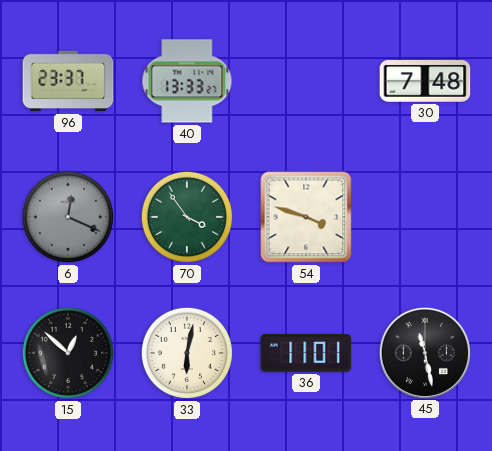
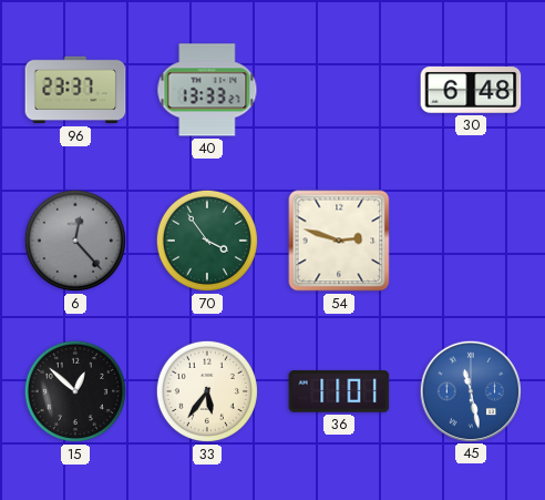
30: 7:48 -> 6:48 (471, 91)
6: 12:19 -> 12:23 (75, 241)
54: 3:48 -> 2:48 (339, 241)
33: 6:02 -> 5:36 (207, 391)
45 dial: black -> blue (470, 390)
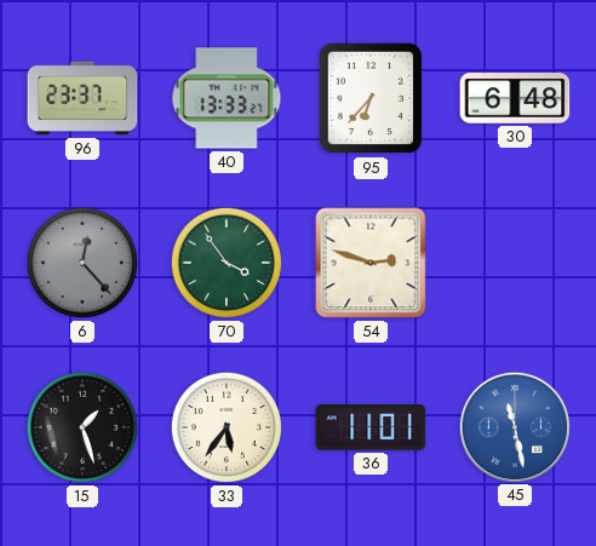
95: none -> 6:37 (371, 98)
15: 12:52 -> 1:27 (82, 427)
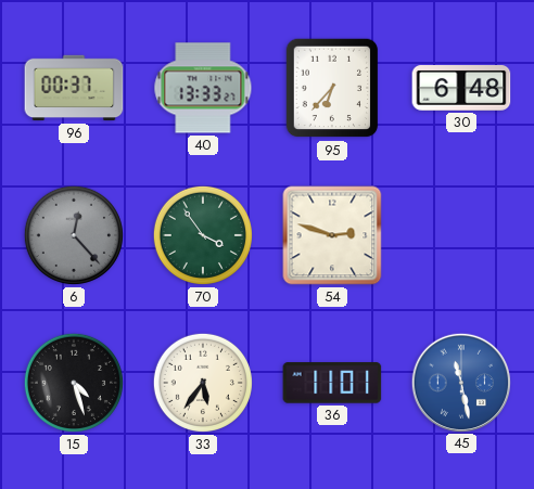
96: 23:37 -> 00:37 (74, 88)
15: 1:27 -> 4:27 (74, 383)
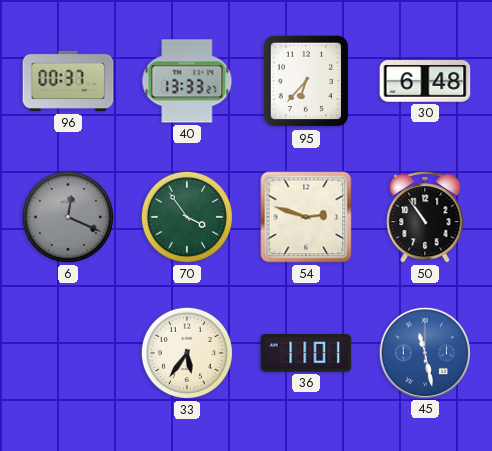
6: 12:23 -> 12:19 (68, 217)
50: none -> 10:54 (425, 217)
15: 4:27 -> none (74, 383)
